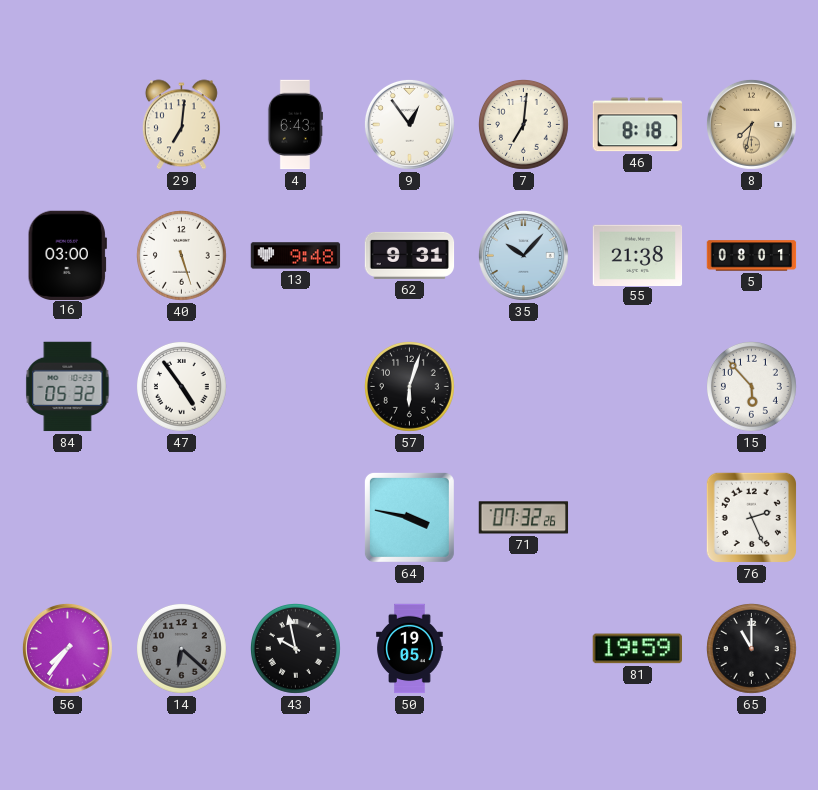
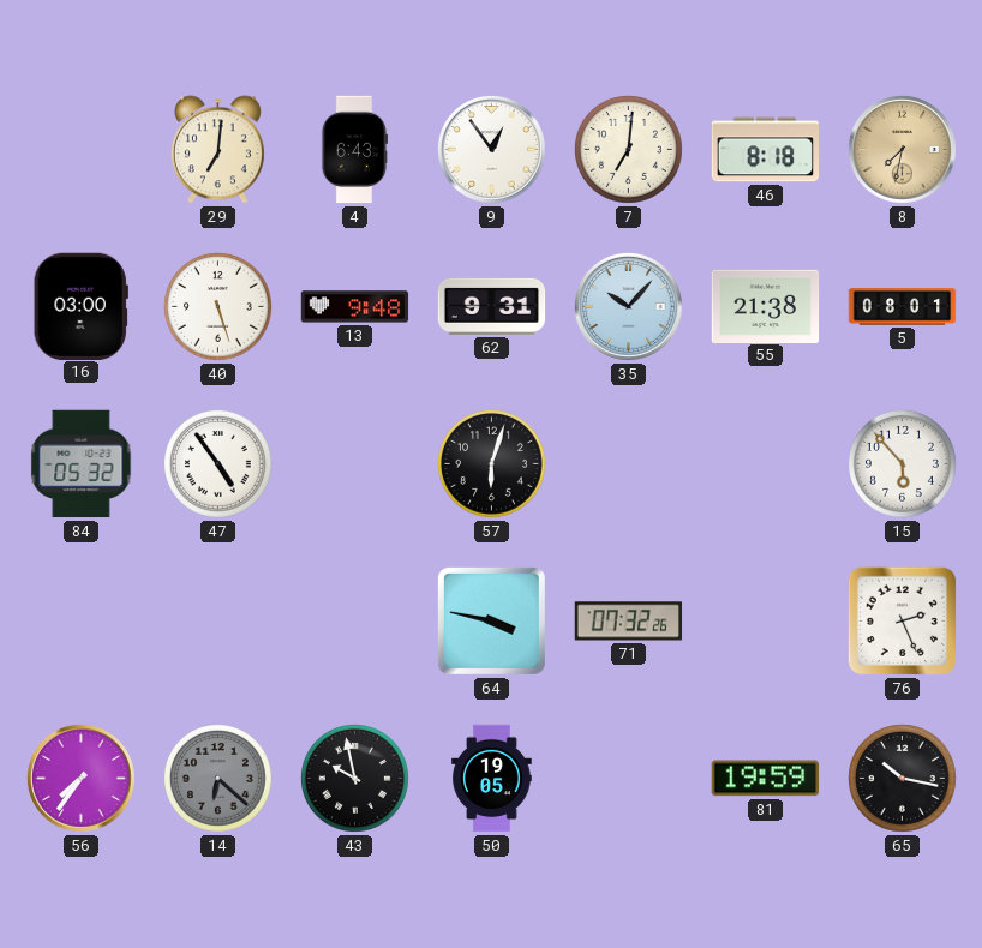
65: 11:00 -> 10:17 (903, 779)
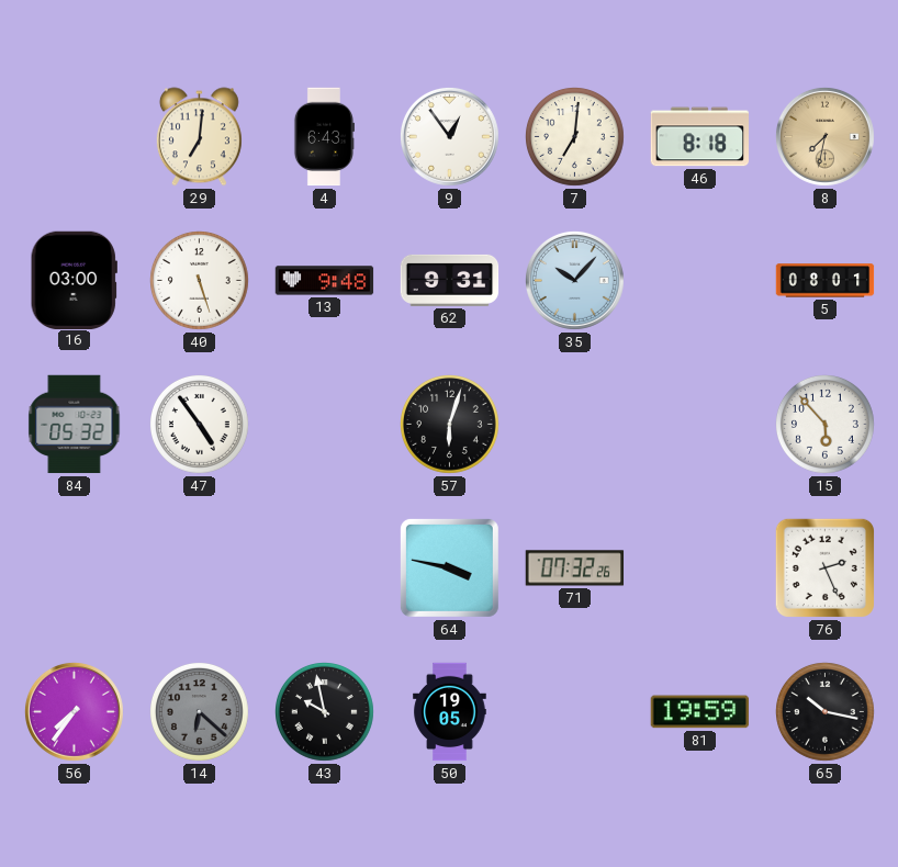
55: 21:38 -> none (766, 306)
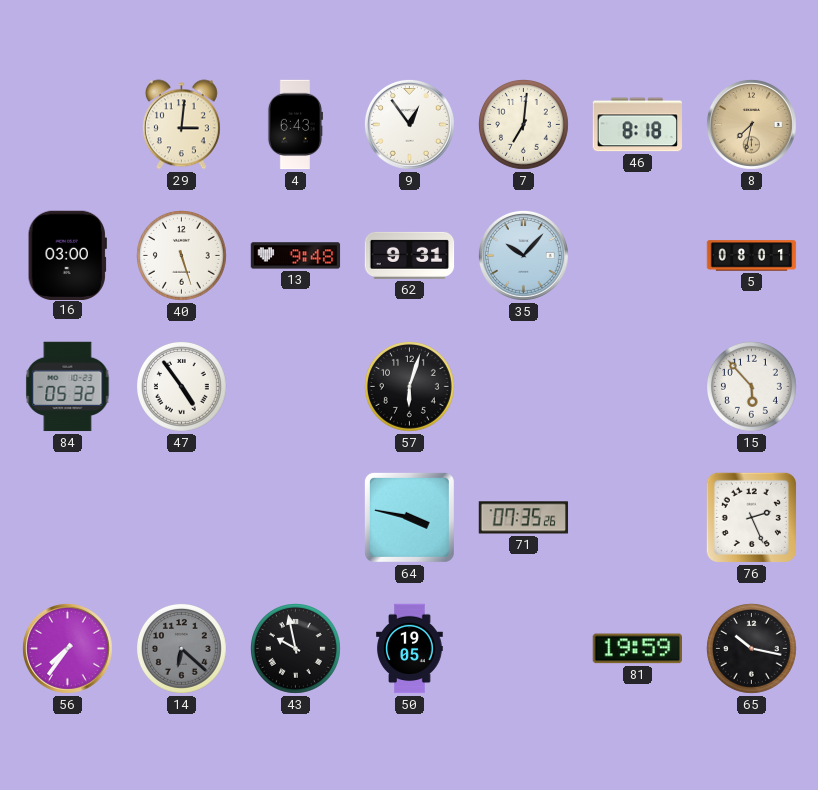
29: 7:01 -> 3:01 (181, 125)
71: 07:32 -> 07:35 (524, 518)
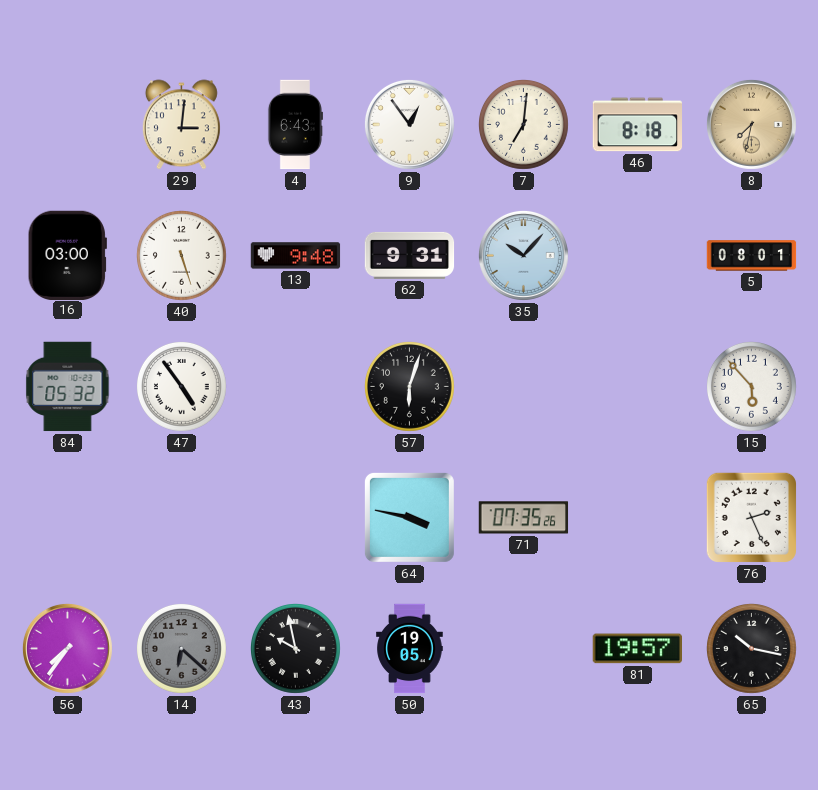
81: 19:59 -> 19:57 (637, 649)
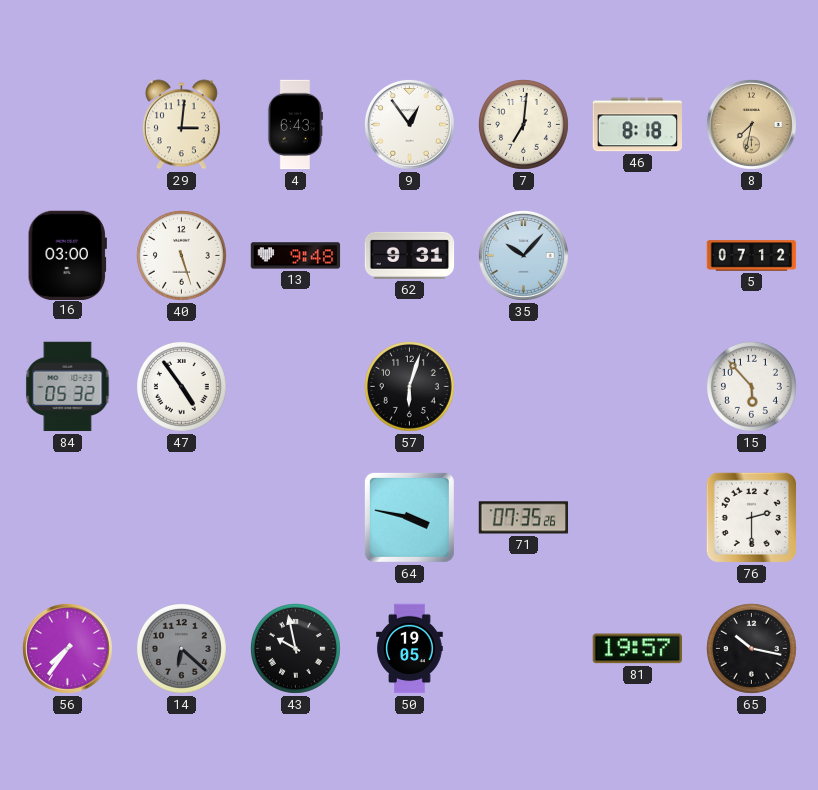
5: 08:01 -> 07:12 (752, 256)
76: 2:26 -> 2:30 (751, 517)
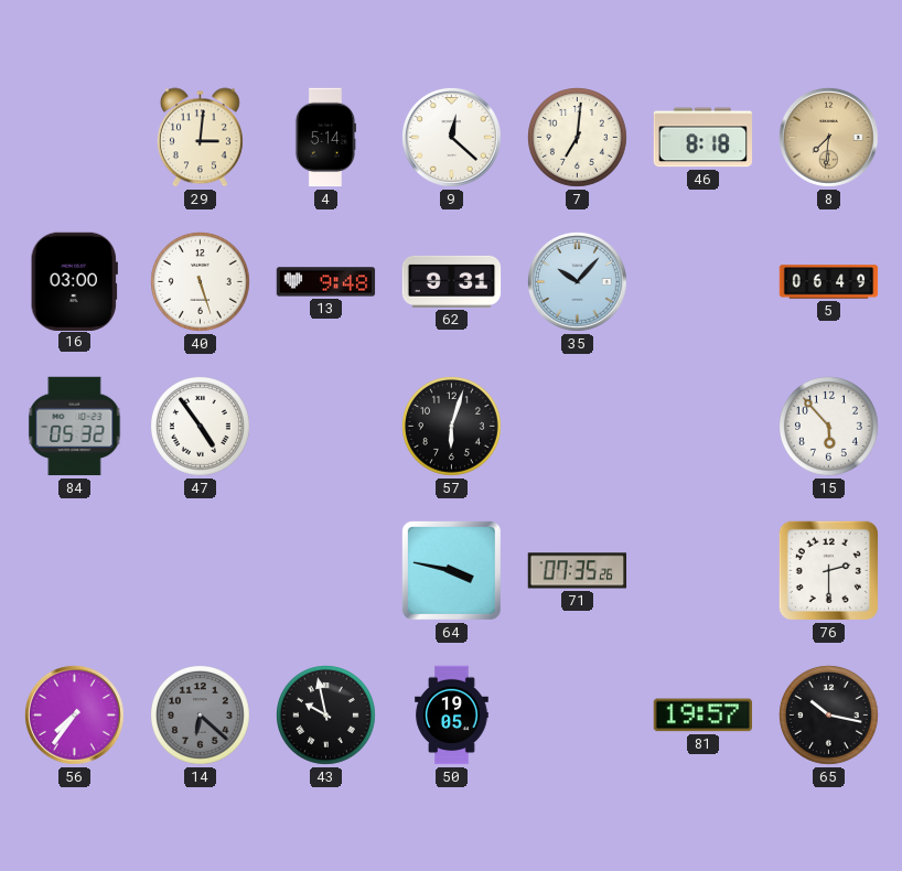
4: 6:43 -> 5:14 (325, 138)
9: 12:54 -> 12:22 (451, 137)
8: 7:32 -> 7:31 (828, 137)
5: 07:12 -> 06:49 (829, 282)
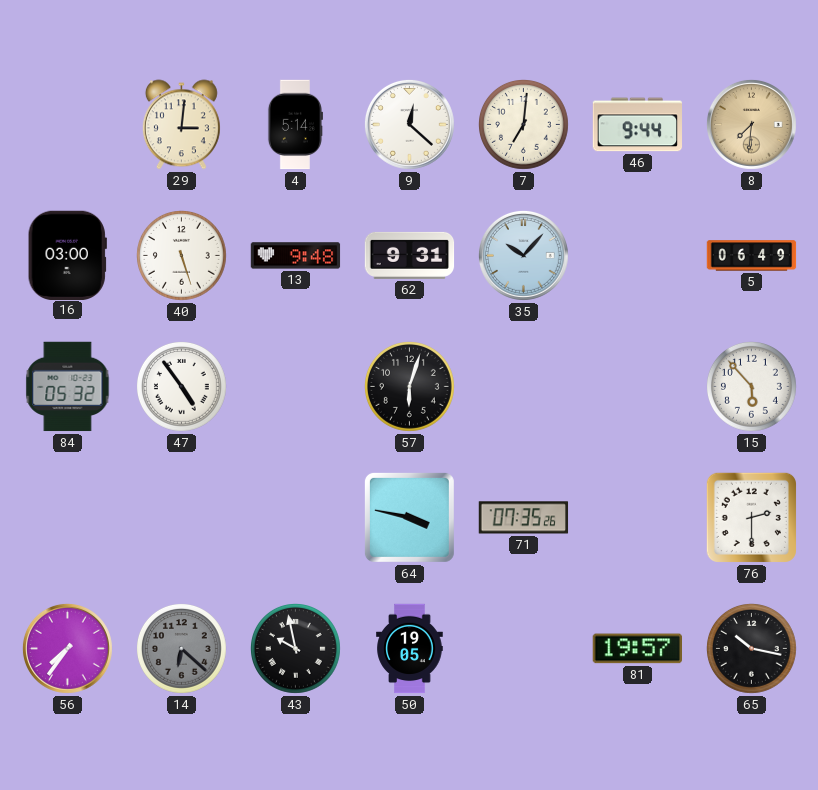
46: 8:18 -> 9:44 (638, 125)
